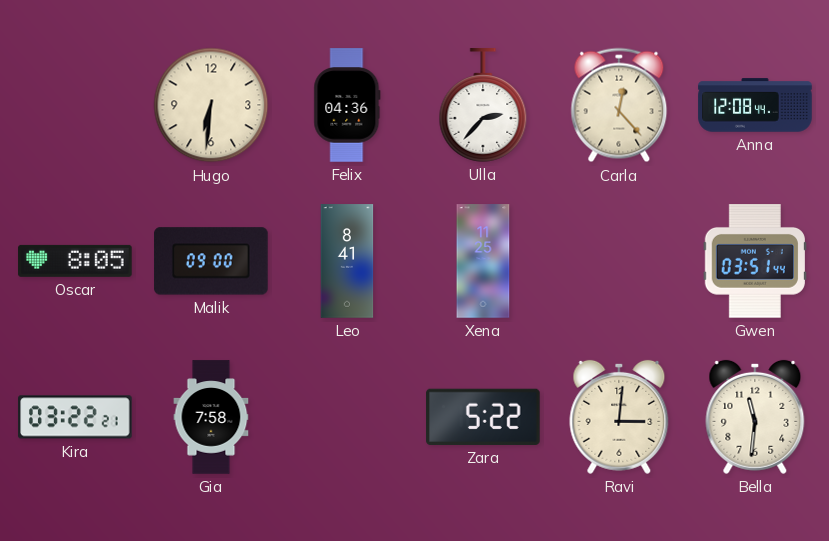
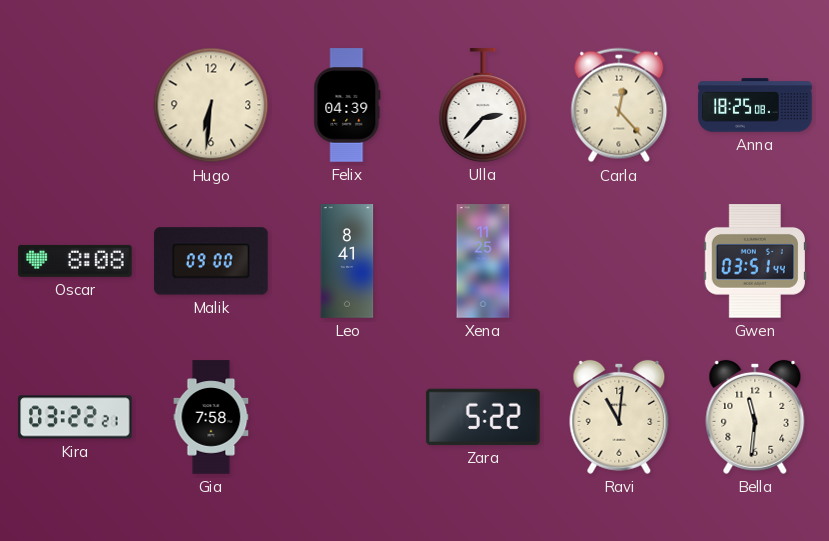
Felix: 04:36 -> 04:39 (347, 105)
Anna: 12:08 -> 18:25 (755, 105)
Oscar: 8:05 -> 8:08 (75, 261)
Ravi: 3:01 -> 11:01 (619, 417)
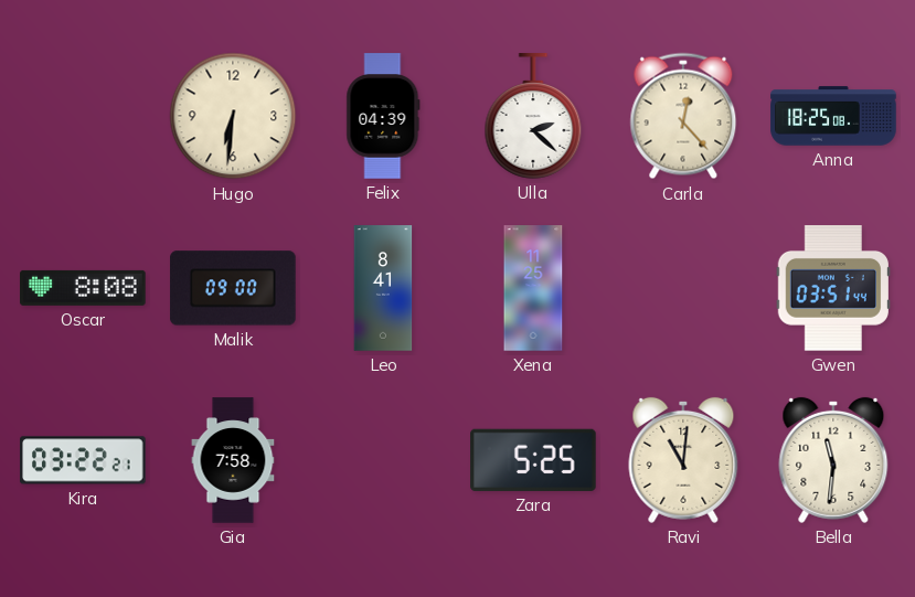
Ulla: 2:37 -> 2:22 (533, 116)
Zara: 5:22 -> 5:25 (533, 460)
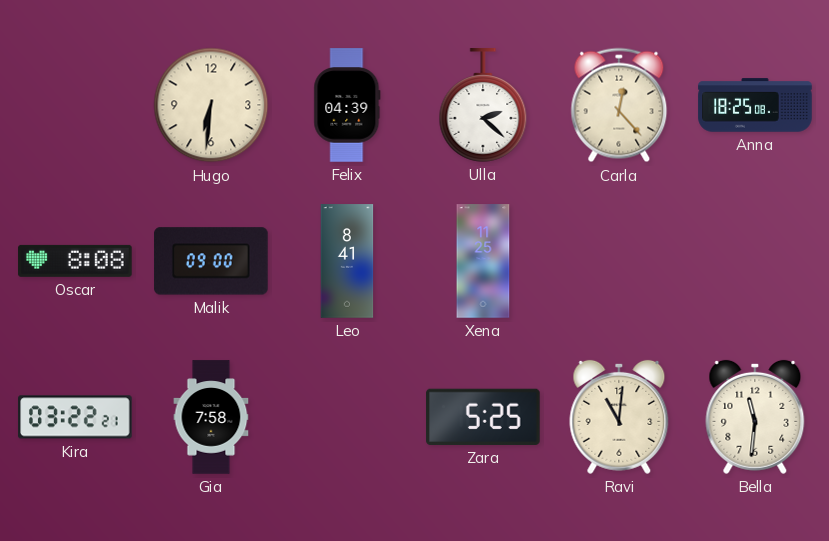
Gwen: 03:51 -> none (833, 288)
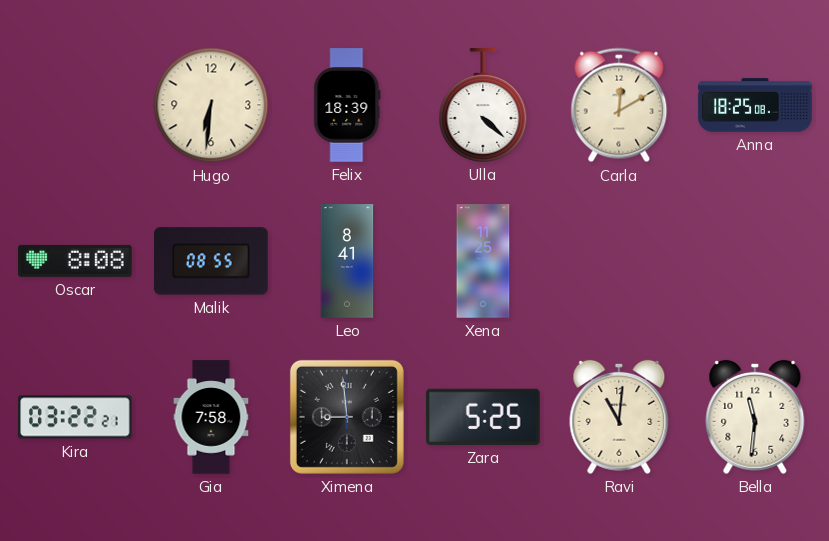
Felix: 04:39 -> 18:39 (347, 105)
Ulla: 2:22 -> 4:22 (483, 105)
Carla: 12:23 -> 12:10 (619, 105)
Malik: 09:00 -> 08:55 (211, 261)
Ximena: none -> 8:59 (347, 417)
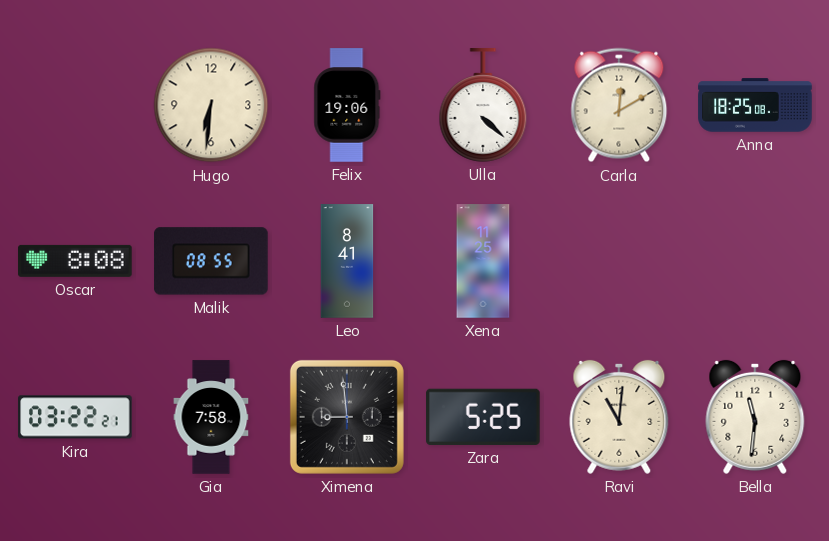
Felix: 18:39 -> 19:06 (347, 105)
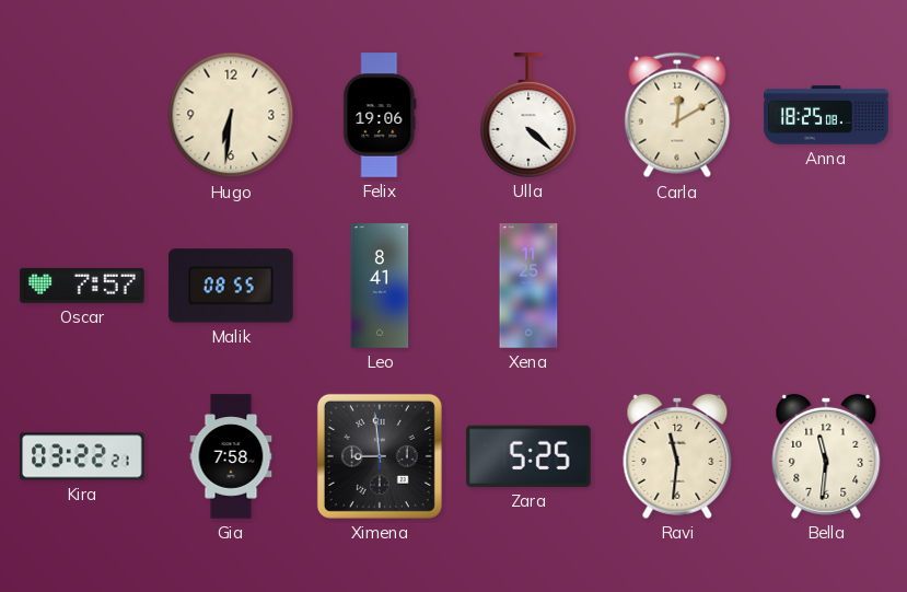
Oscar: 8:08 -> 7:57 (82, 286)
Ravi: 11:01 -> 11:31 (677, 456)
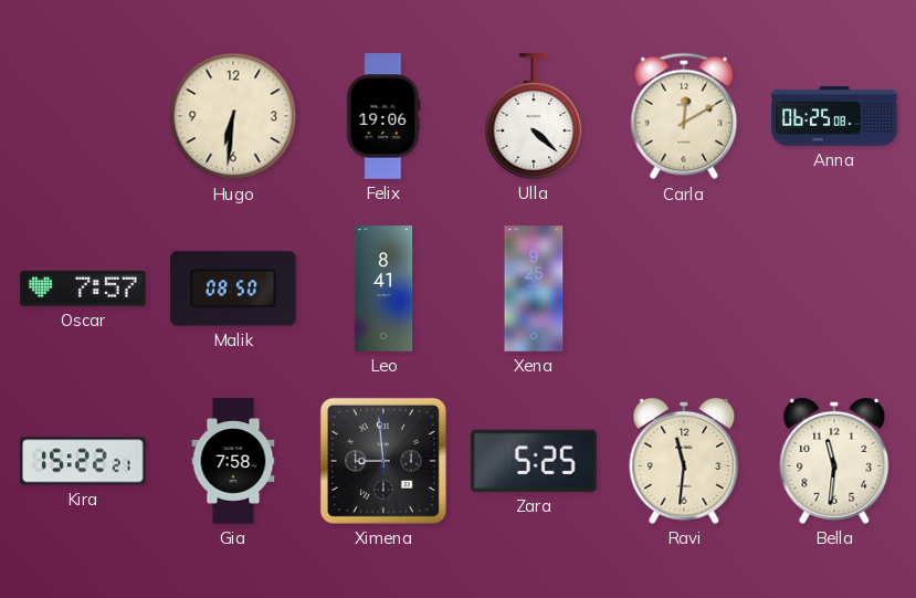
Anna: 18:25 -> 06:25 (834, 116)
Malik: 08:55 -> 08:50 (233, 288)
Xena: 11:25 -> 9:25 (534, 288)
Kira: 03:22 -> 15:22 (83, 461)
